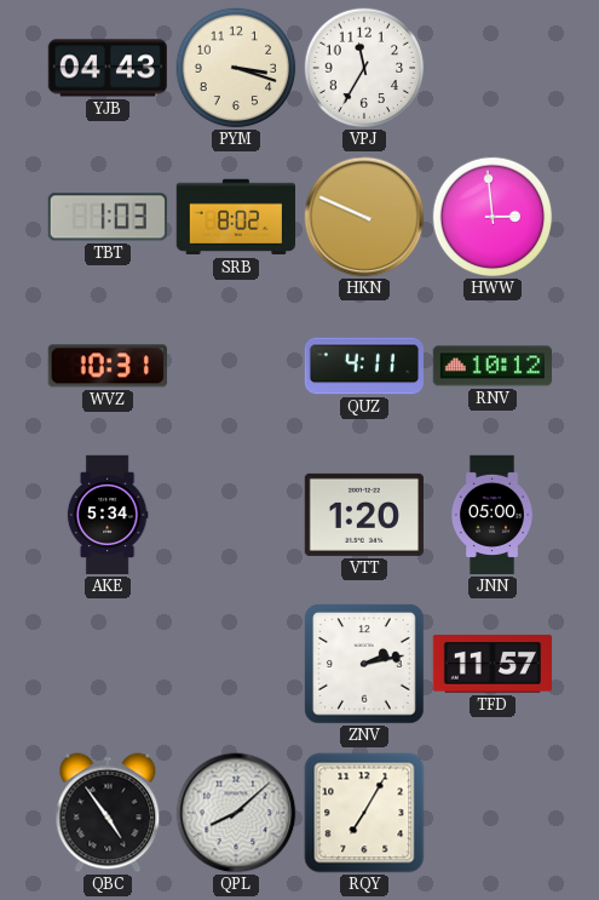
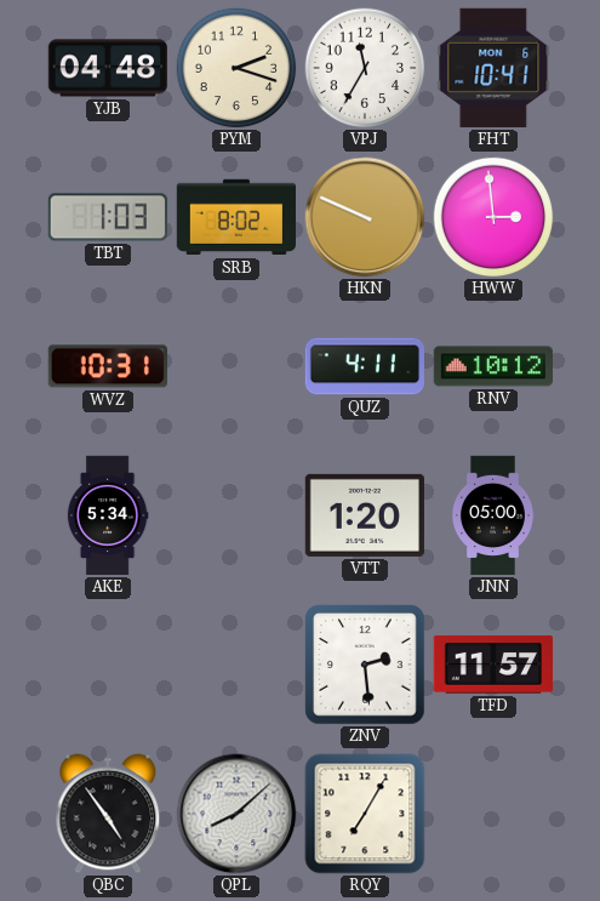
YJB: 04:43 -> 04:48 (107, 68)
PYM: 3:18 -> 2:18 (236, 68)
FHT: none -> 10:41 (493, 68)
ZNV: 2:13 -> 2:29 (365, 665)
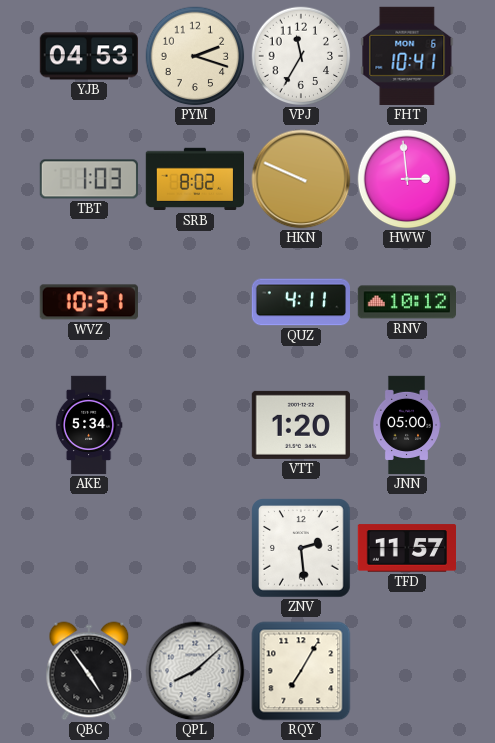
YJB: 04:48 -> 04:53 (88, 56)
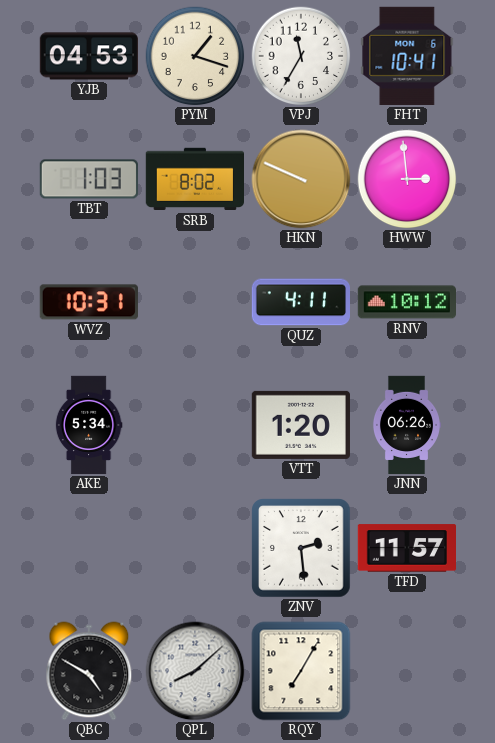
PYM: 2:18 -> 1:18 (195, 56)
JNN: 05:00 -> 06:26 (406, 425)
QBC: 4:54 -> 4:50 (89, 671)
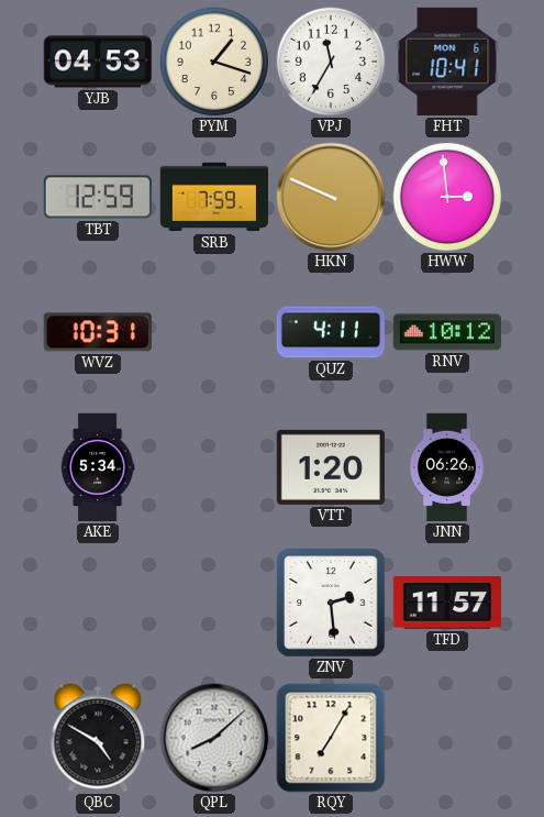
TBT: 1:03 -> 12:59 (98, 197)
SRB: 8:02 -> 7:59 (213, 197)
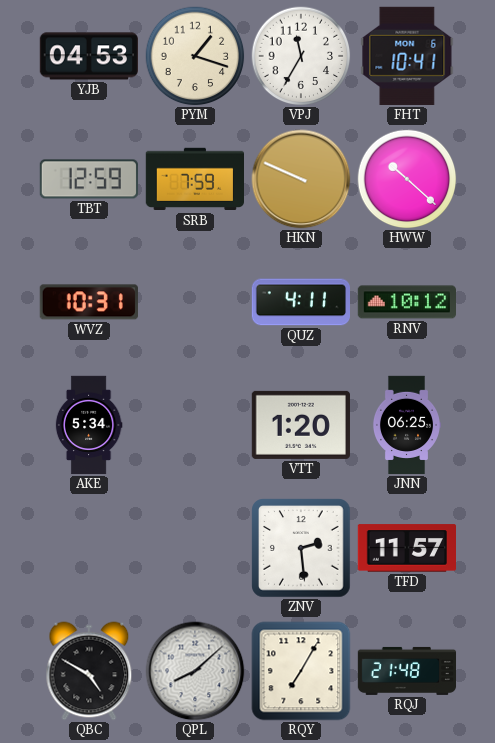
HWW: 2:59 -> 10:22 (407, 179)
JNN: 06:26 -> 06:25 (406, 425)
RQJ: none -> 21:48 (407, 671)
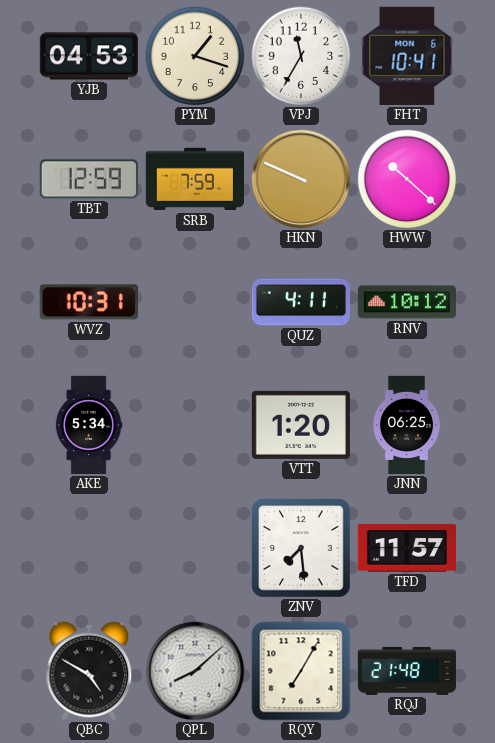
ZNV: 2:29 -> 7:29 (301, 548)
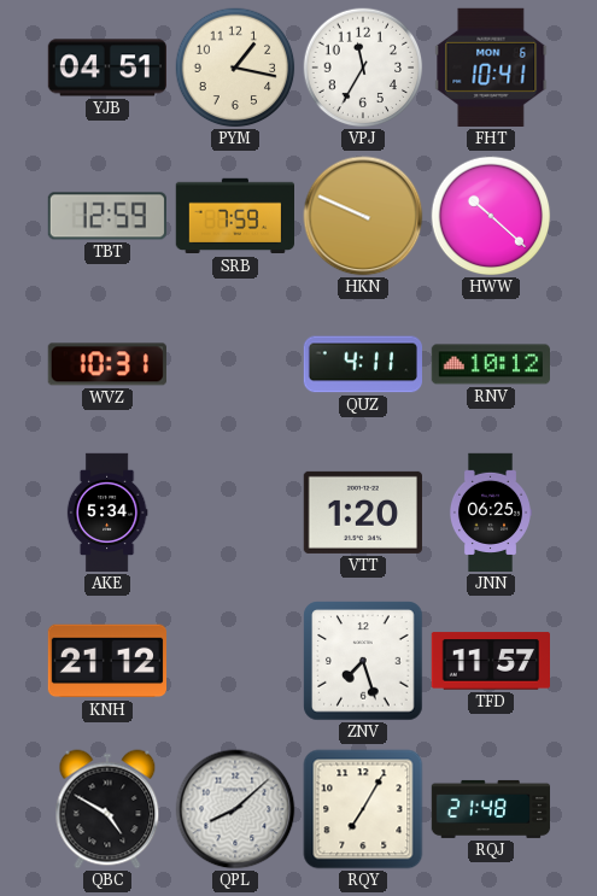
YJB: 04:53 -> 04:51 (106, 68)
PYM: 1:18 -> 1:17 (235, 68)
KNH: none -> 21:12 (106, 661)
ZNV: 7:29 -> 7:27 (363, 661)
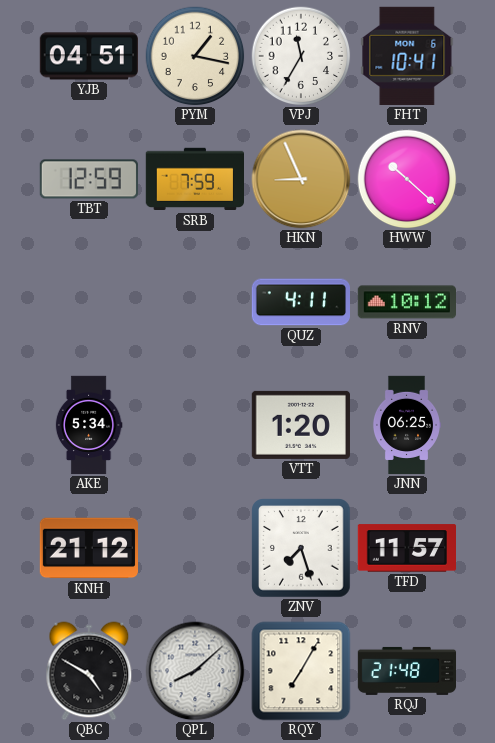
HKN: 9:49 -> 8:56 (301, 179)
WVZ: 10:31 -> none (107, 364)
